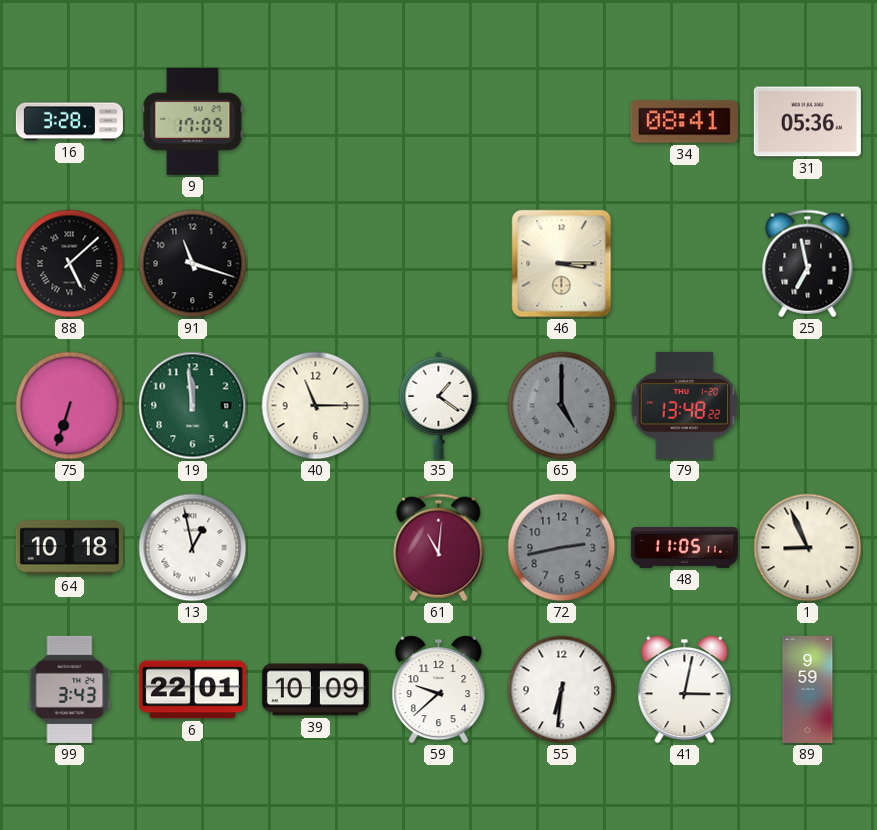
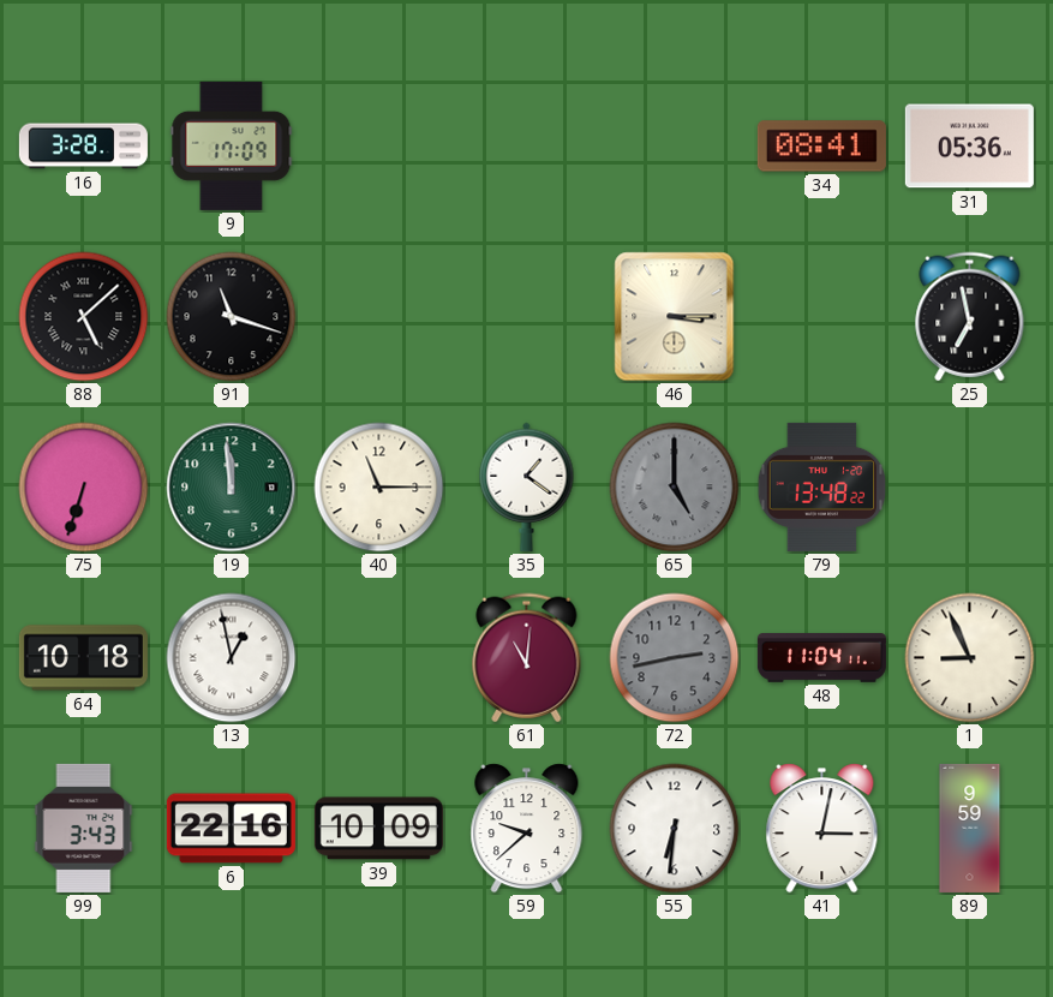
48: 11:05 -> 11:04 (821, 658)
6: 22:01 -> 22:16 (231, 829)
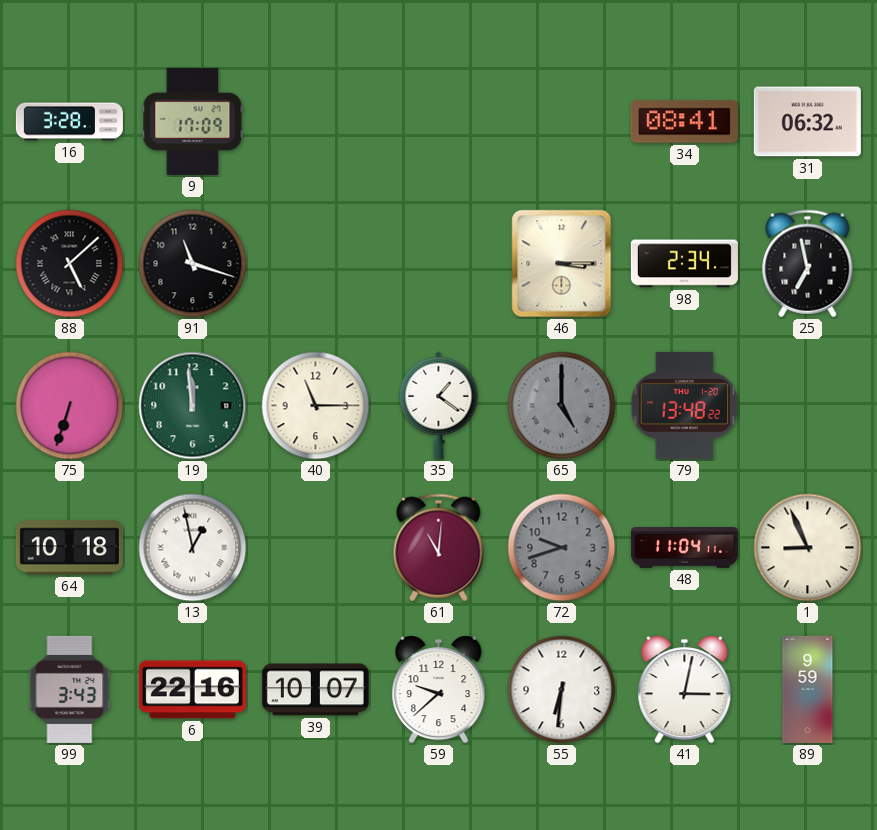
31: 05:36 -> 06:32 (807, 122)
98: none -> 2:34 (684, 264)
72: 2:43 -> 9:42 (562, 548)
39: 10:09 -> 10:07 (315, 690)
